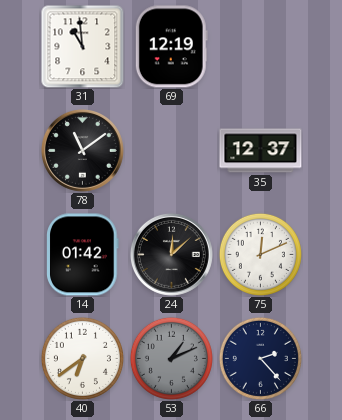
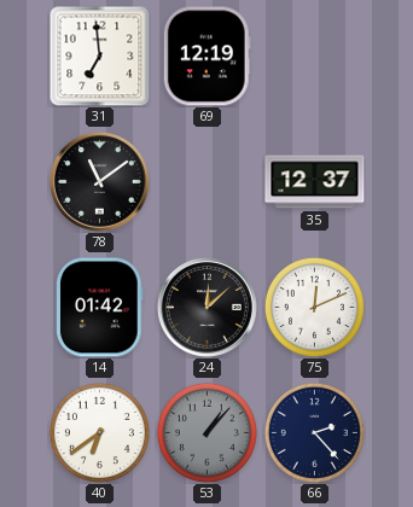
31: 10:59 -> 6:59 (99, 56)
53: 1:11 -> 1:07 (206, 432)
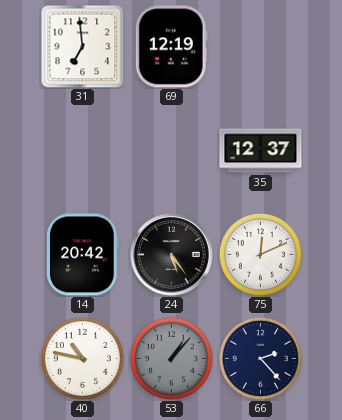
78: 11:09 -> none (99, 181)
14: 01:42 -> 20:42 (83, 255)
24: 12:08 -> 5:24 (171, 254)
40: 6:39 -> 10:47 (82, 358)
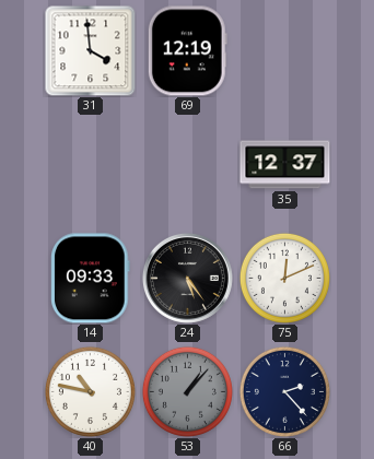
31: 6:59 -> 3:59 (90, 50)
14: 20:42 -> 09:33 (91, 279)
